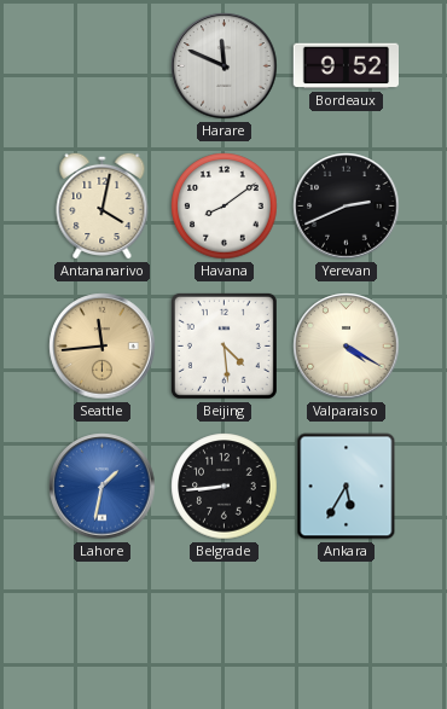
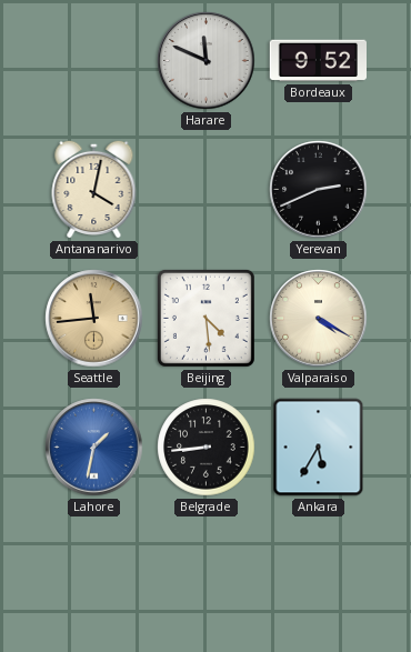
Havana: 8:09 -> none (225, 207)
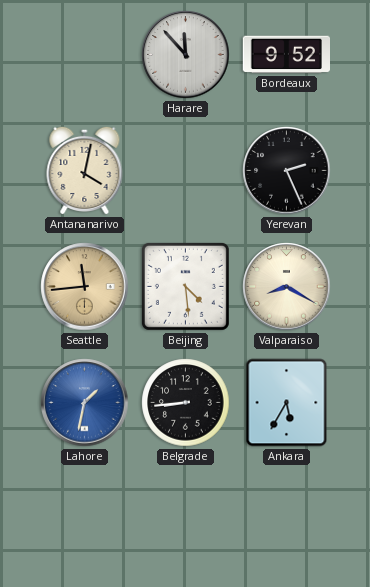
Harare: 11:49 -> 11:53 (186, 55)
Yerevan: 2:41 -> 2:26 (287, 171)
Valparaiso: 4:20 -> 8:20 (287, 287)
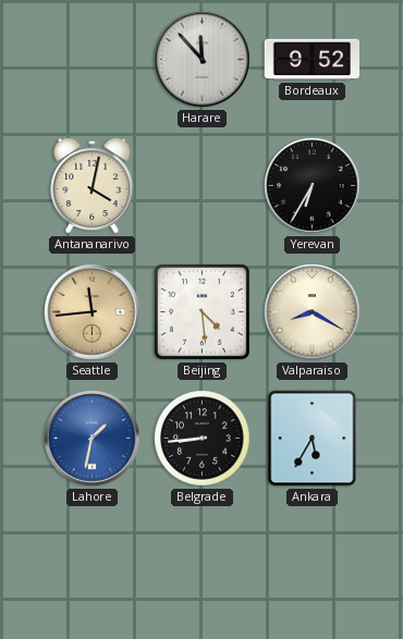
Yerevan: 2:26 -> 6:35 (313, 186)
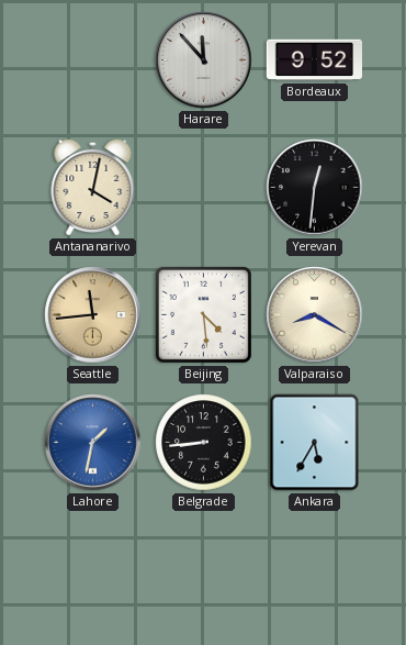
Yerevan: 6:35 -> 12:31 (315, 188)
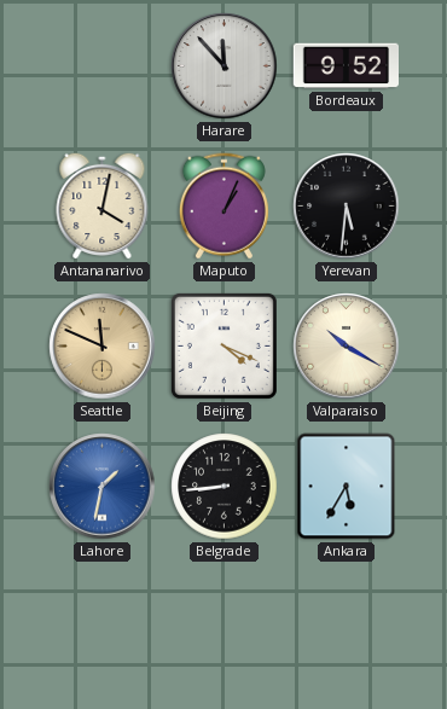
Maputo: none -> 1:04 (224, 207)
Yerevan: 12:31 -> 5:31 (347, 207)
Seattle: 11:44 -> 11:49 (103, 347)
Beijing: 4:29 -> 4:19 (224, 345)
Valparaiso: 8:20 -> 10:20 (347, 347)
